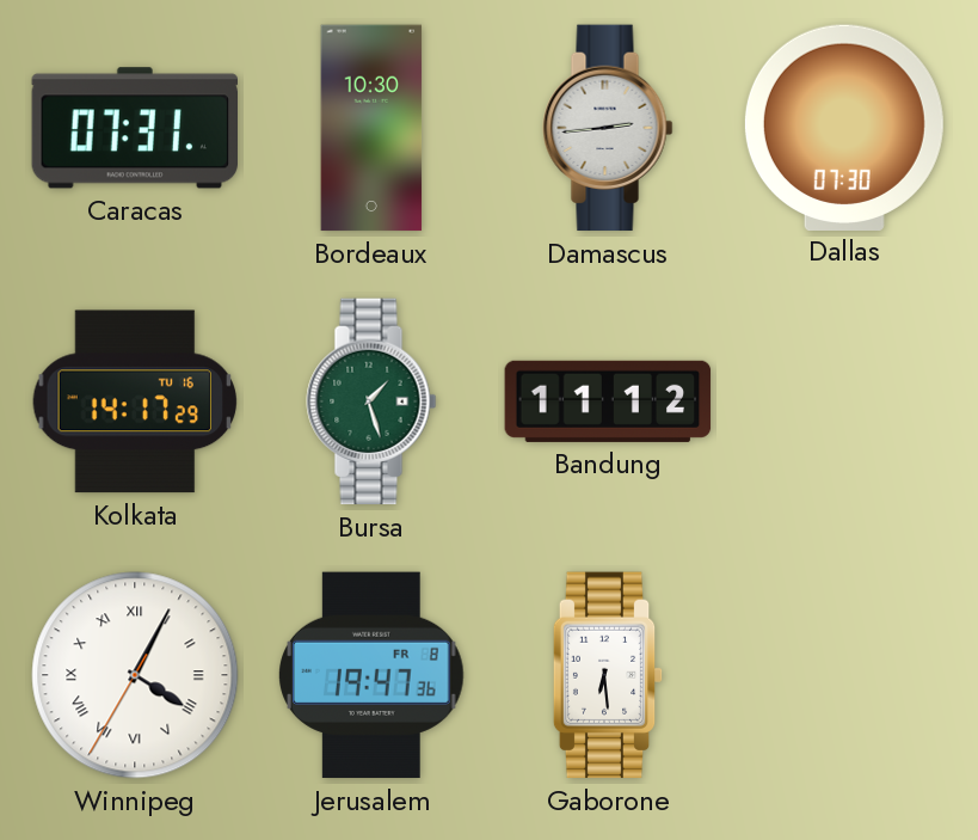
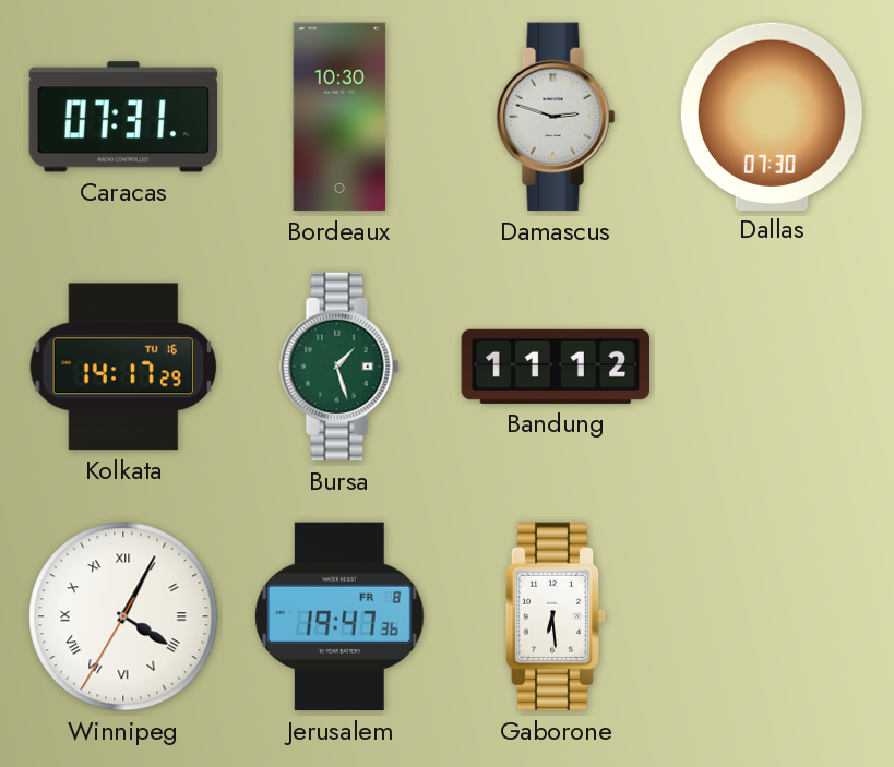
Damascus: 2:44 -> 2:48 (556, 117)
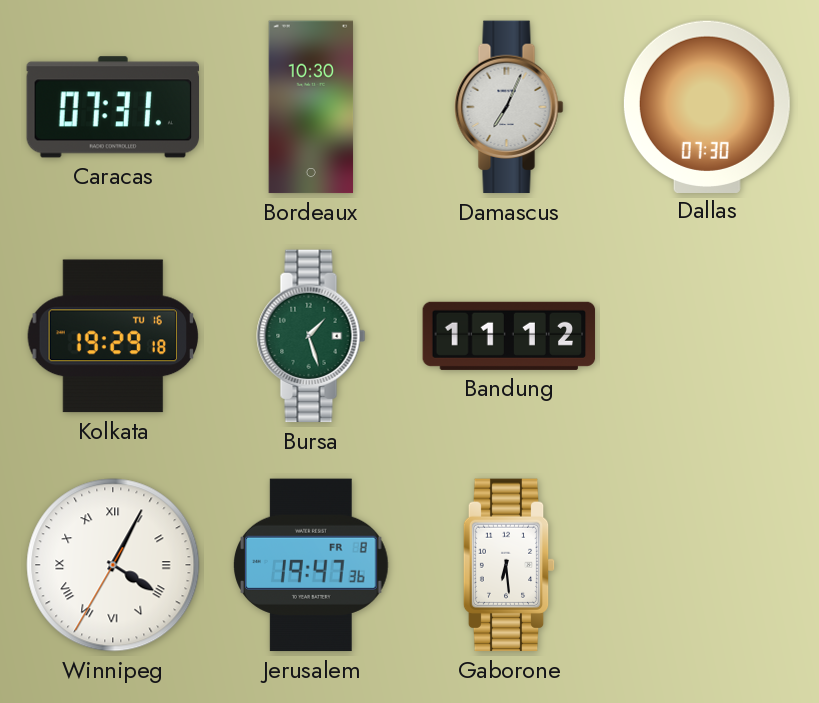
Damascus: 2:48 -> 7:04 (509, 107)
Kolkata: 14:17 -> 19:29 (112, 336)
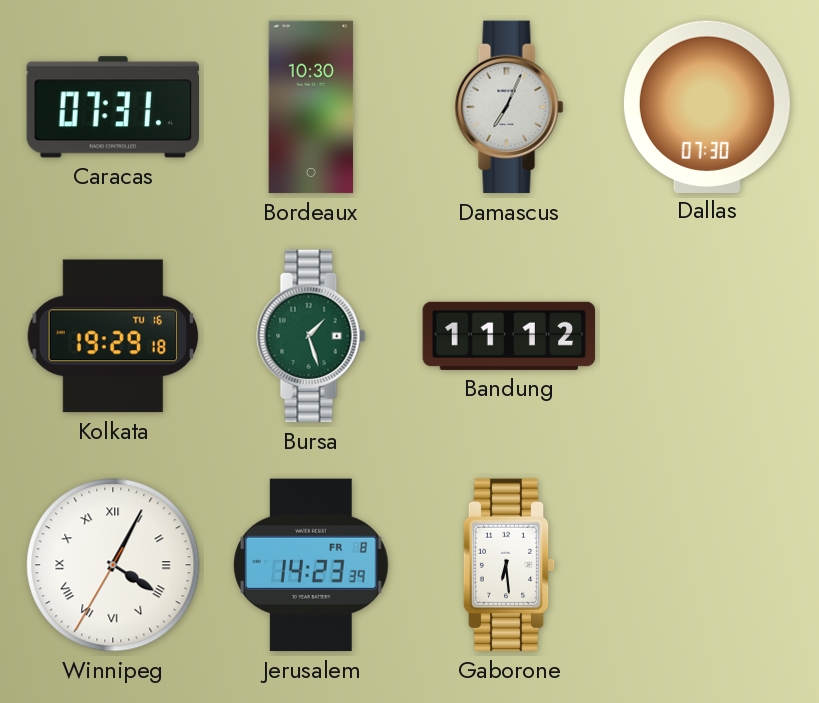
Jerusalem: 19:47 -> 14:23 (311, 565)
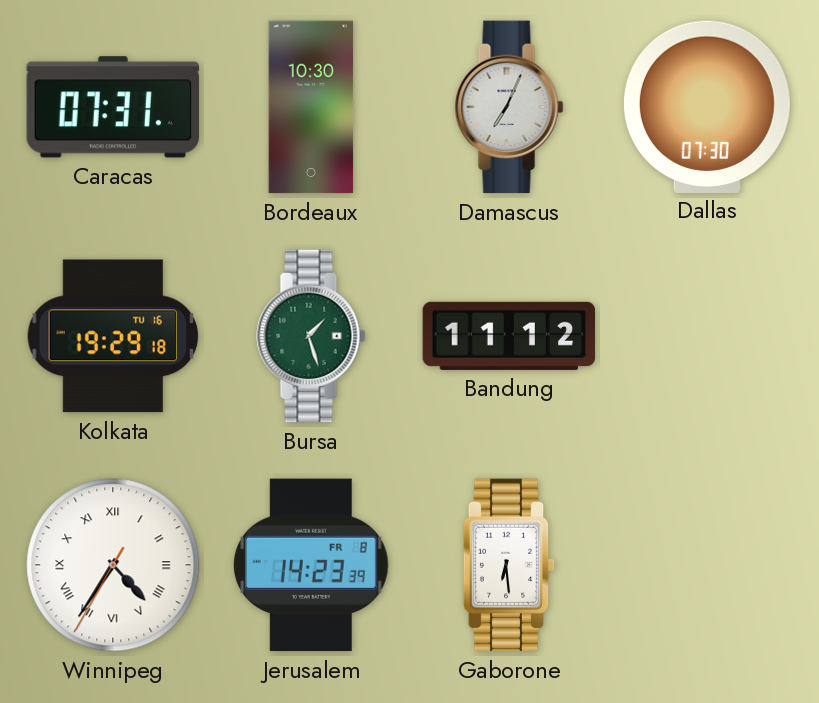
Winnipeg: 4:04 -> 4:35 (113, 565)
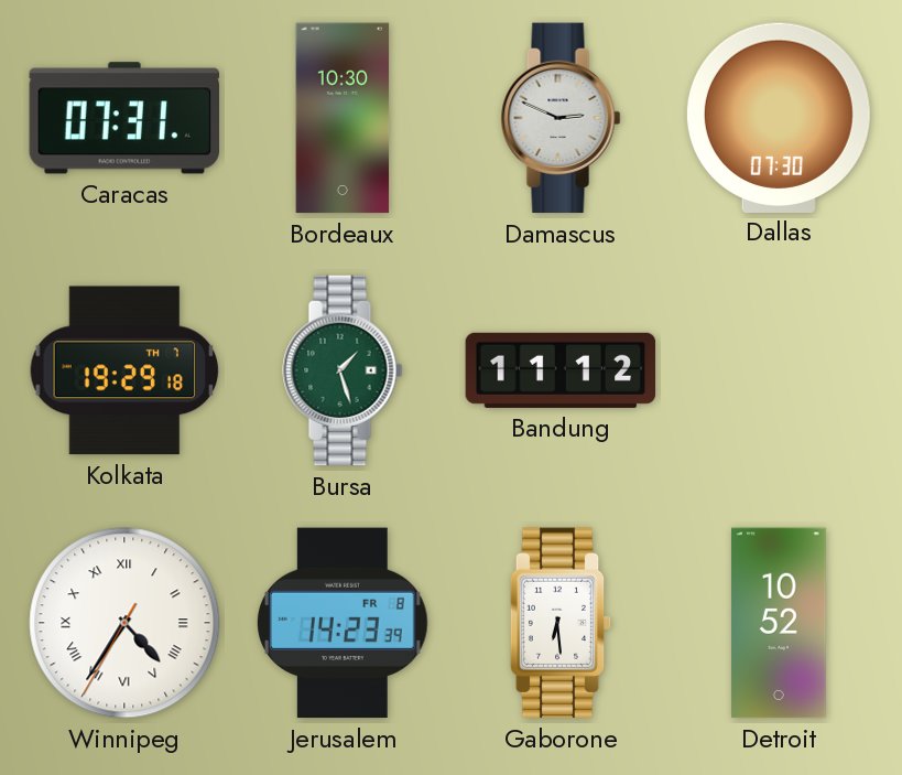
Damascus: 7:04 -> 2:49 (561, 118)
Kolkata date: TU 16 -> TH 7 (123, 370)
Detroit: none -> 10:52 (779, 623)
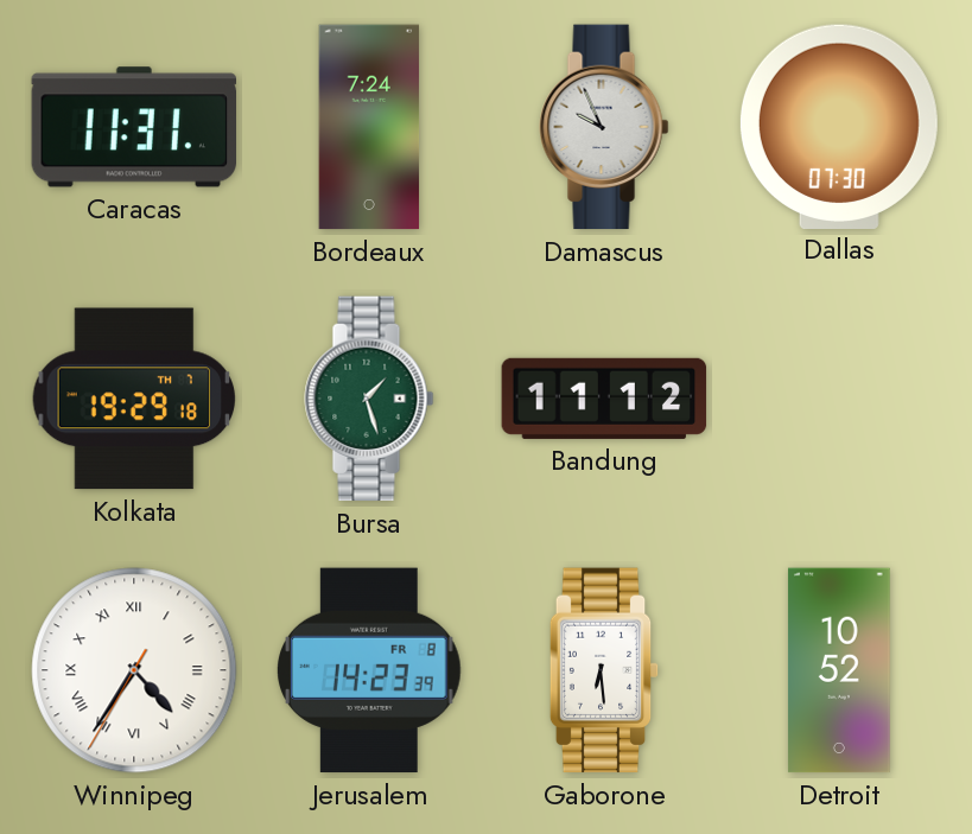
Caracas: 07:31 -> 11:31 (133, 127)
Bordeaux: 10:30 -> 7:24 (369, 127)
Damascus: 2:49 -> 9:56 (604, 127)
